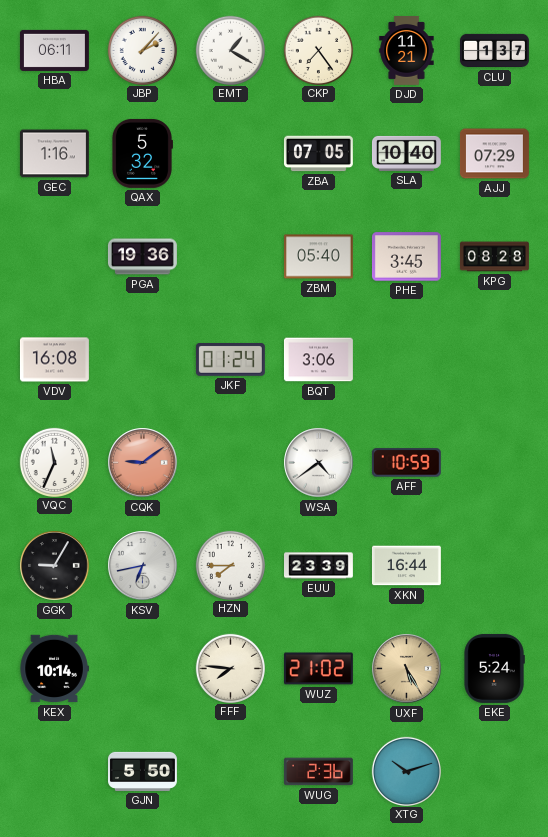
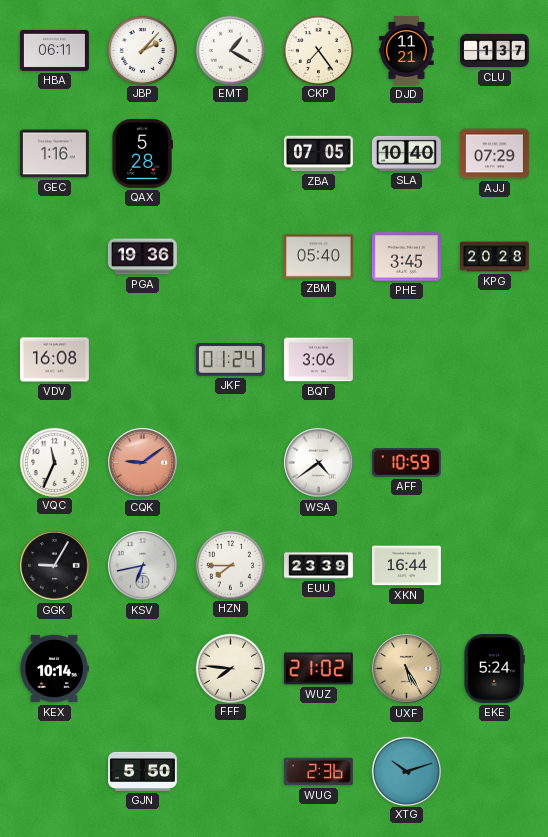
QAX: 5:32 -> 5:28 (142, 153)
KPG: 08:28 -> 20:28 (494, 257)
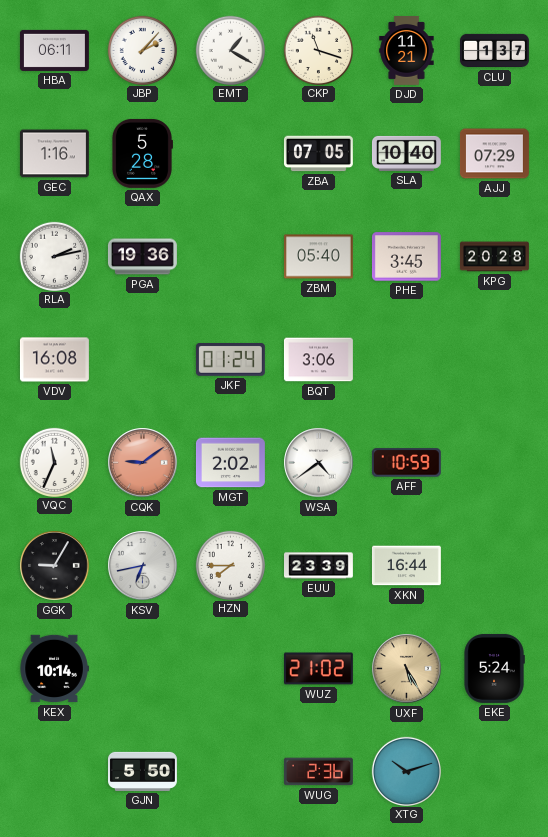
CKP: 7:24 -> 11:18 (318, 50)
RLA: none -> 2:13 (54, 256)
MGT: none -> 2:02 (230, 463)
FFF: 7:46 -> none (230, 668)
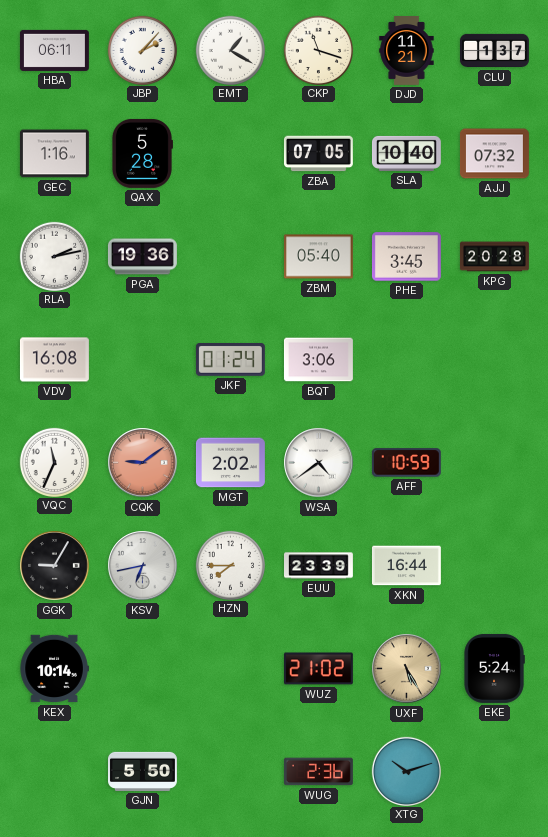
AJJ: 07:29 -> 07:32 (494, 154)
